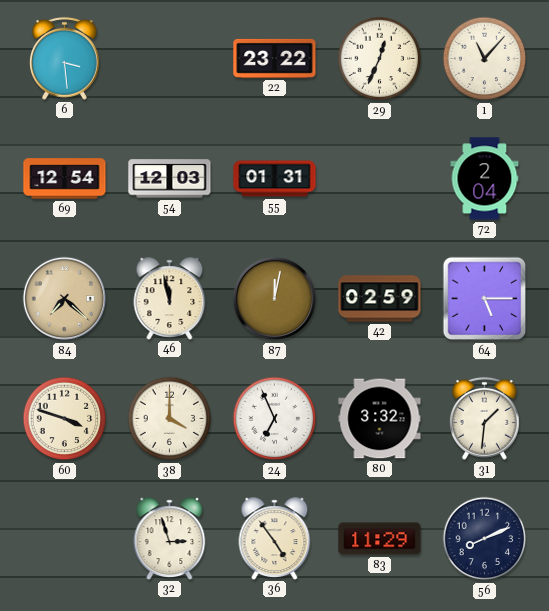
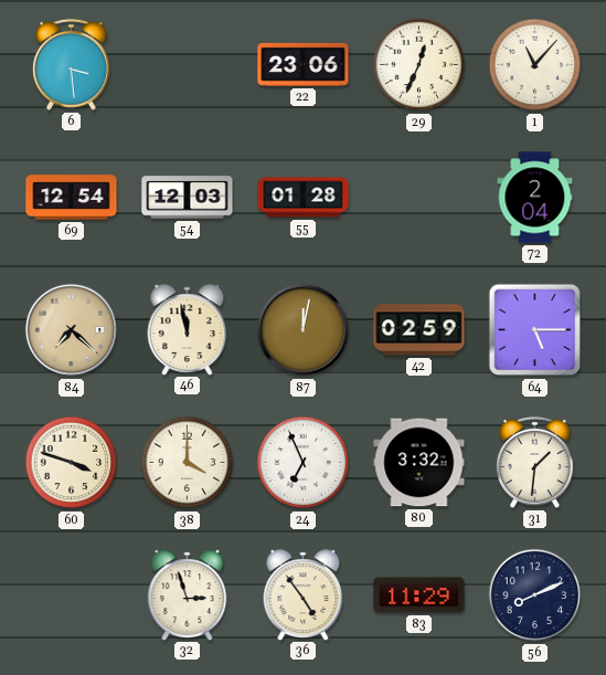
22: 23:22 -> 23:06 (304, 64)
55: 01:31 -> 01:28 (304, 198)
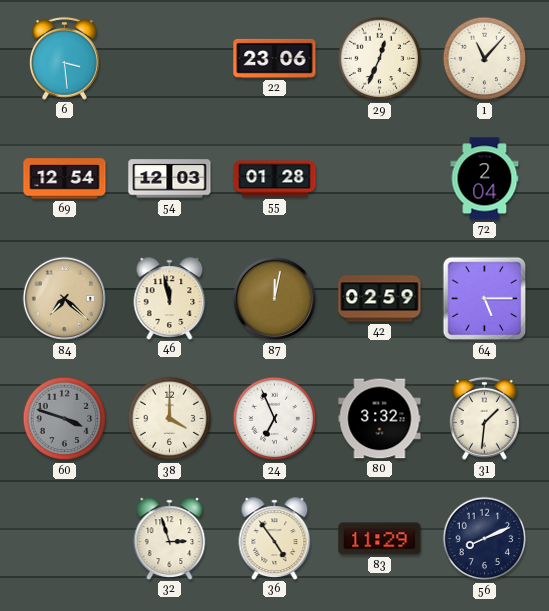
60 dial: cream -> grey (65, 419)
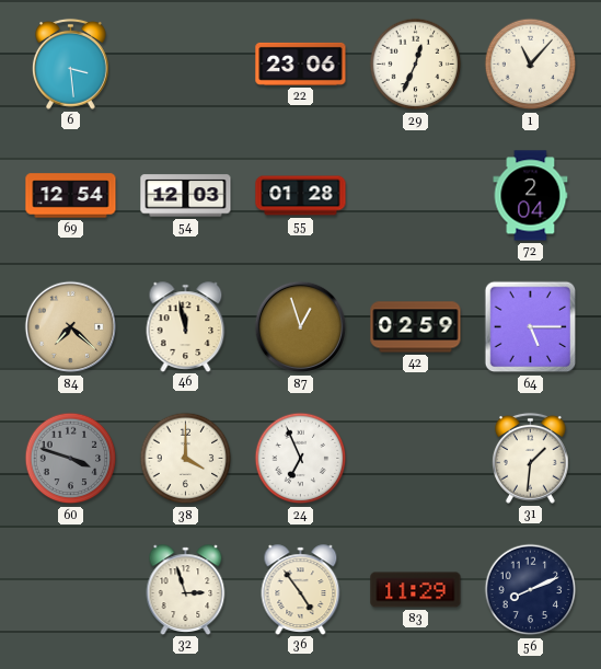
87: 12:02 -> 12:57 (301, 327)
80: 3:32 -> none (380, 419)
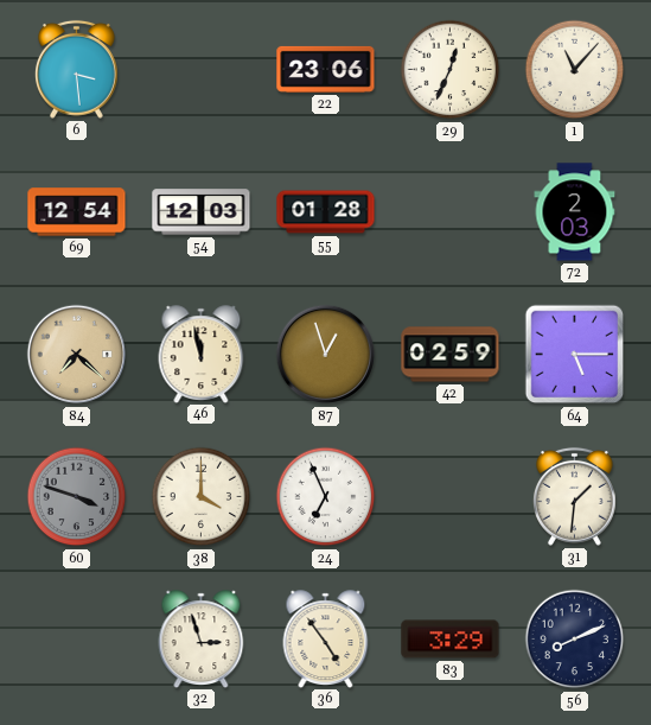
72: 2:04 -> 2:03 (575, 212)
83: 11:29 -> 3:29 (451, 640)
